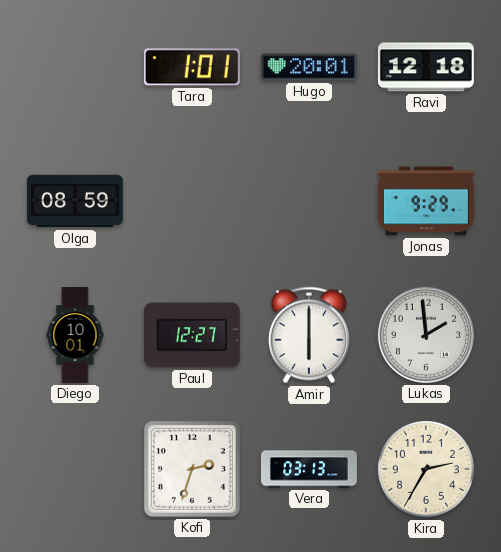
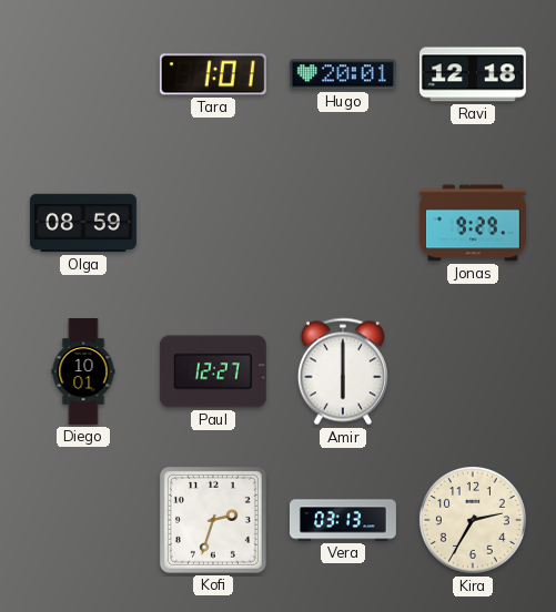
Lukas: 1:59 -> none (426, 335)
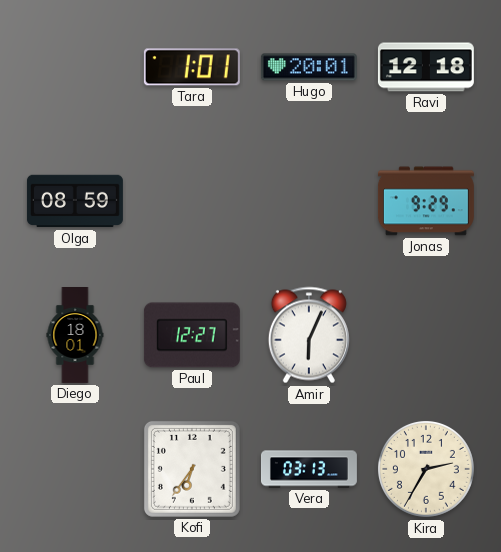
Diego: 10:01 -> 18:01 (75, 336)
Amir: 6:00 -> 6:04 (309, 335)
Kofi: 2:33 -> 6:36 (192, 469)
